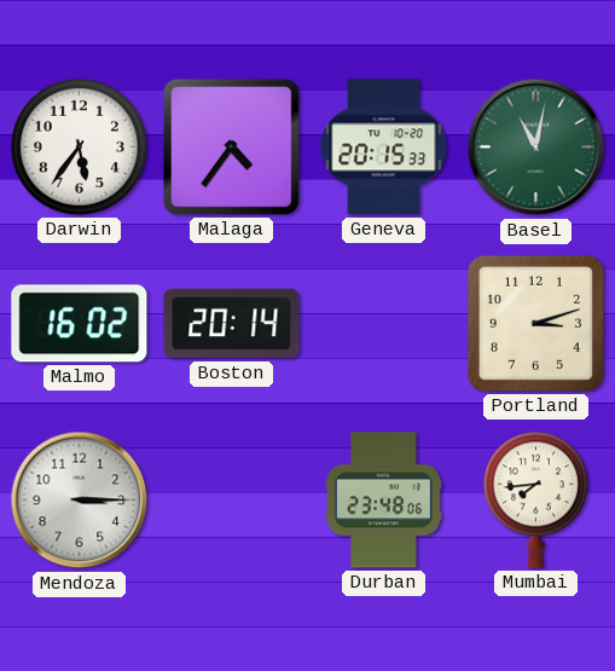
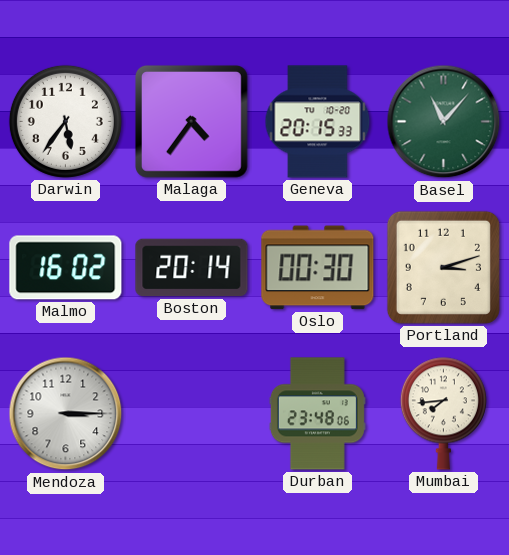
Basel: 11:02 -> 11:07 (444, 122)
Oslo: none -> 00:30 (318, 268)
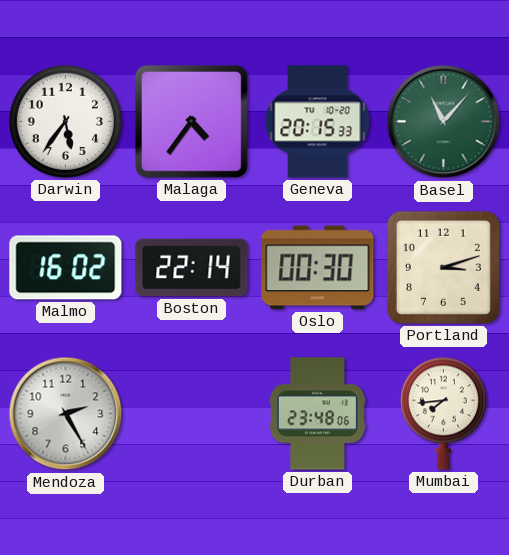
Boston: 20:14 -> 22:14 (192, 268)
Mendoza: 3:15 -> 2:25 (66, 414)
